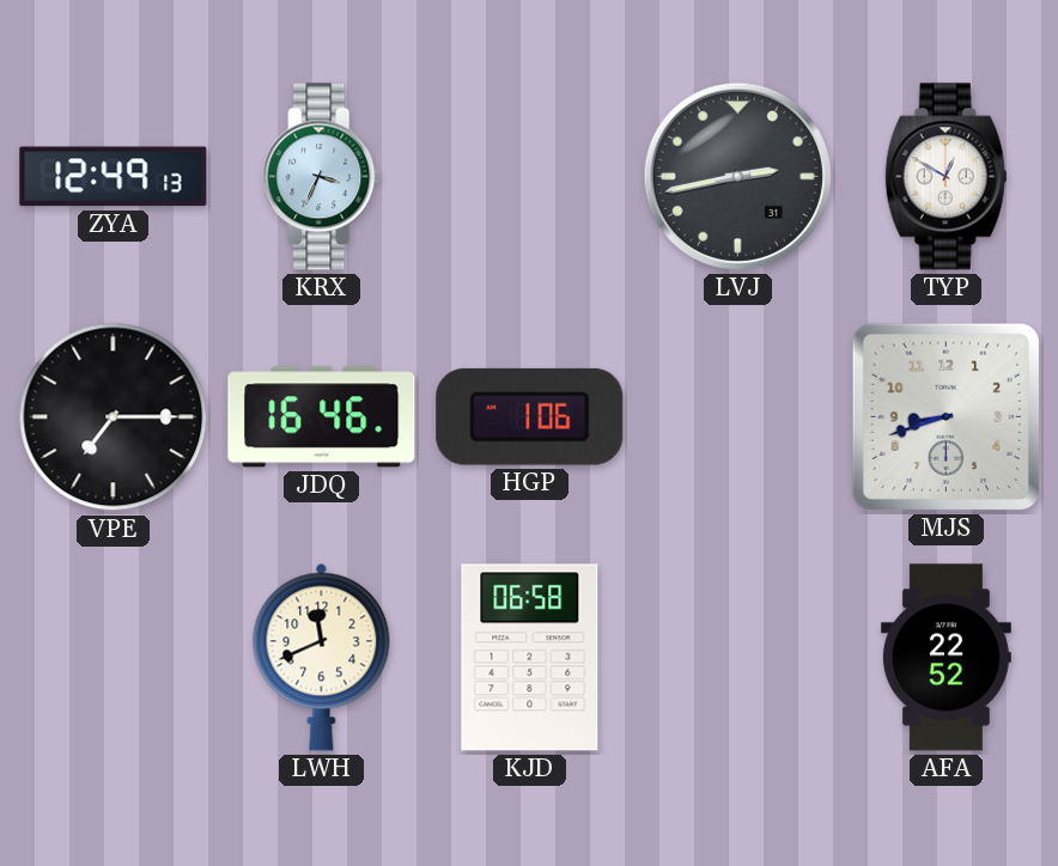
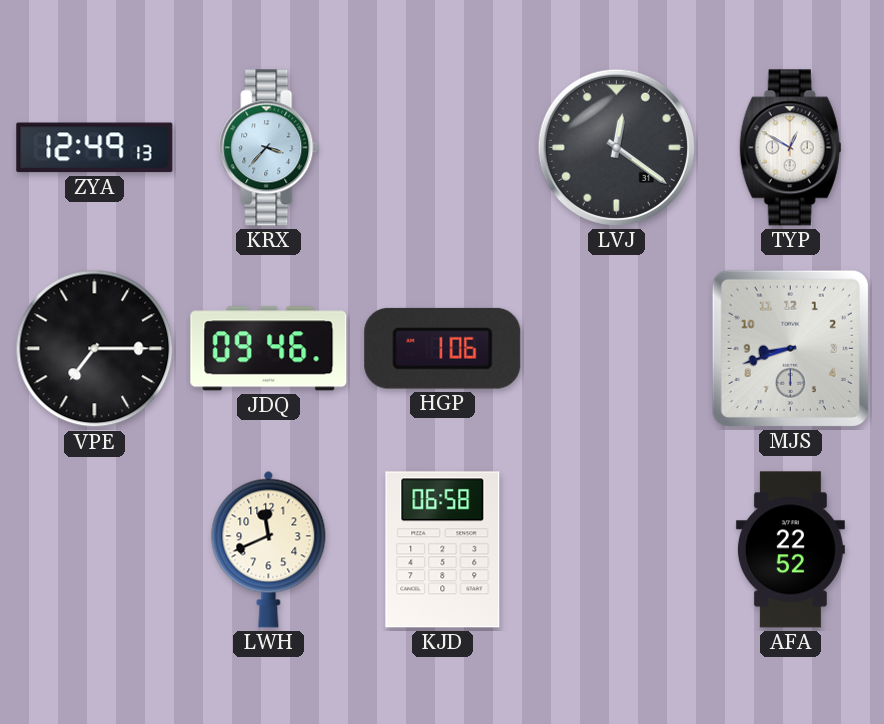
KRX: 3:34 -> 3:37 (269, 148)
LVJ: 2:43 -> 12:21 (616, 147)
JDQ: 16:46 -> 09:46 (269, 349)
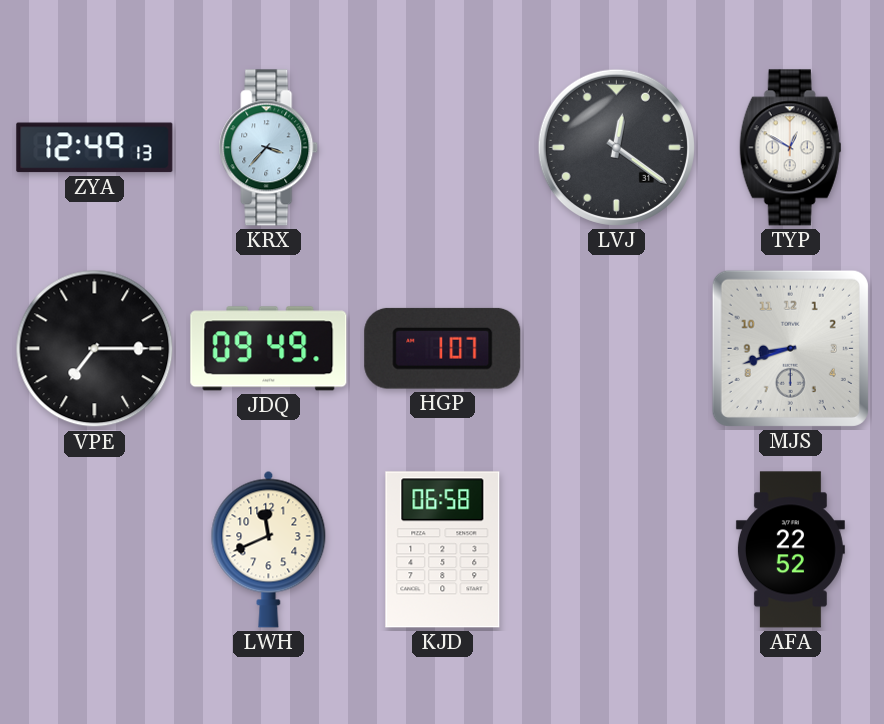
JDQ: 09:46 -> 09:49 (269, 349)
HGP: 1:06 -> 1:07 (443, 348)
